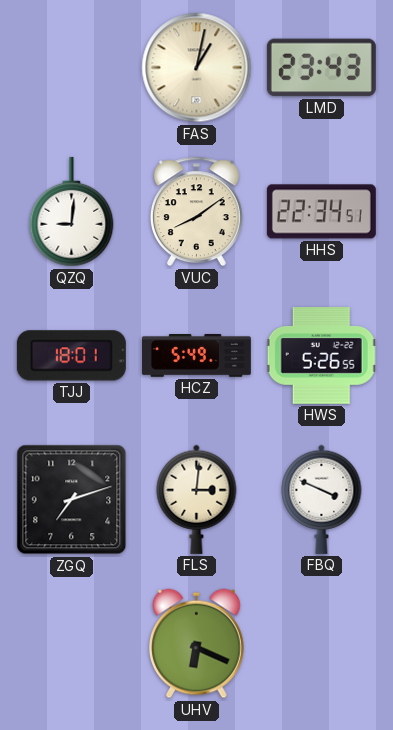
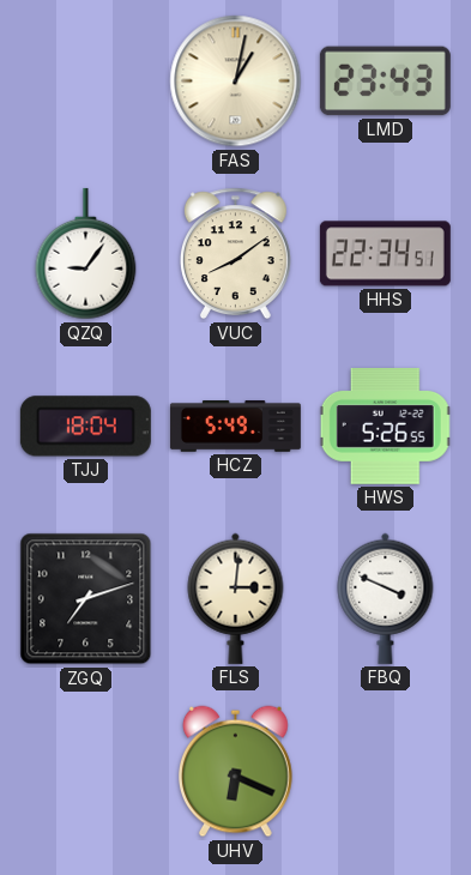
QZQ: 9:01 -> 9:06 (86, 254)
TJJ: 18:01 -> 18:04 (85, 427)
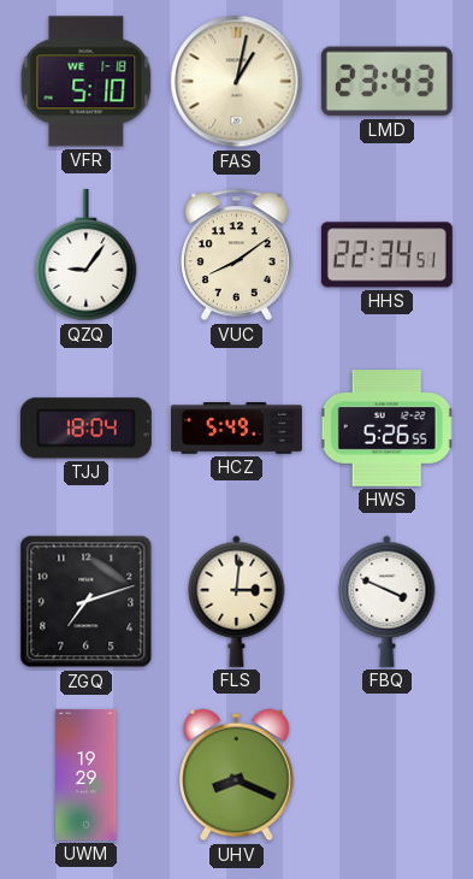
VFR: none -> 5:10 (87, 82)
UWM: none -> 19:29 (87, 774)
UHV: 6:19 -> 8:19 (237, 775)
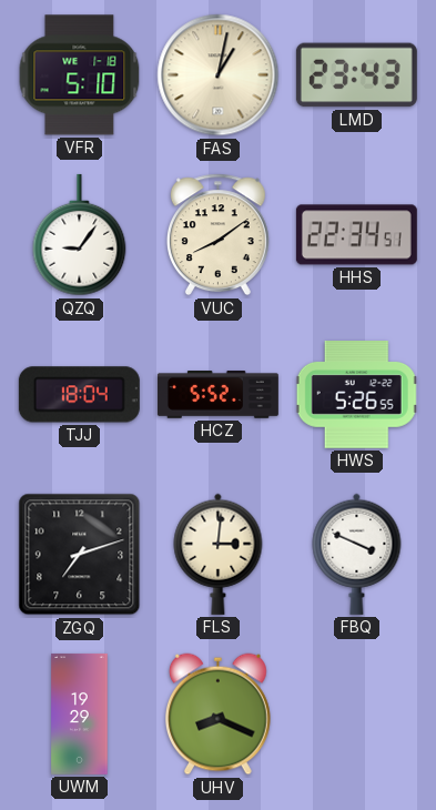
HCZ: 5:49 -> 5:52 (217, 395)
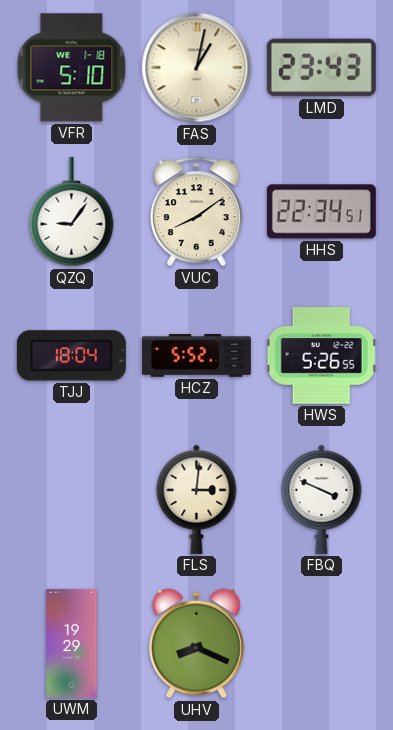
ZGQ: 7:12 -> none (80, 555)
